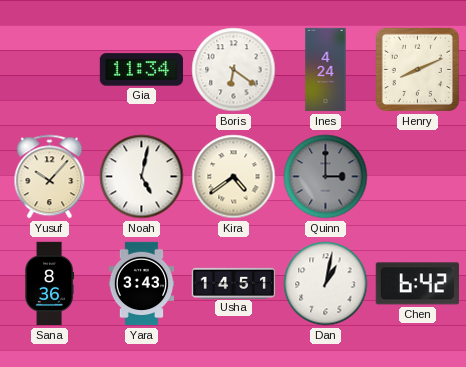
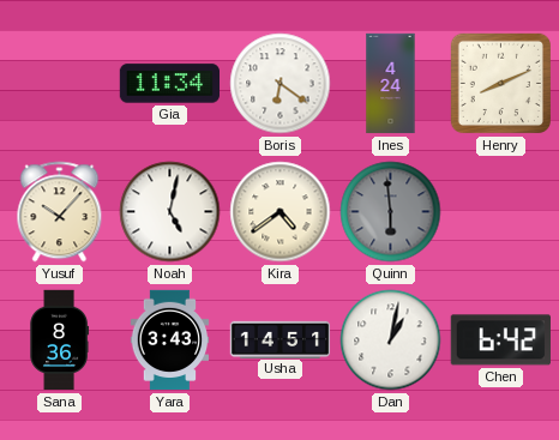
Quinn: 3:00 -> 5:59 (391, 212)
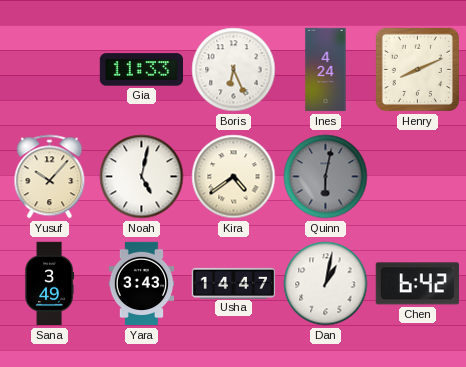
Gia: 11:34 -> 11:33 (141, 70)
Boris: 6:21 -> 6:26 (234, 70)
Quinn: 5:59 -> 6:02 (326, 177)
Sana: 8:36 -> 3:49 (50, 284)
Usha: 14:51 -> 14:47 (234, 283)
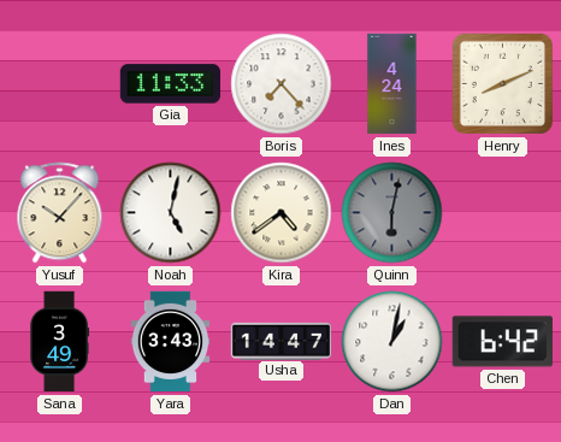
Boris: 6:26 -> 7:23 (282, 84)
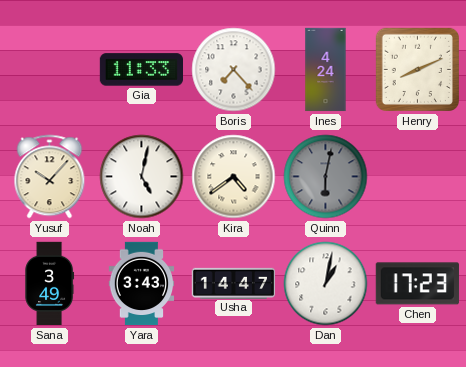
Chen: 6:42 -> 17:23 (417, 284)
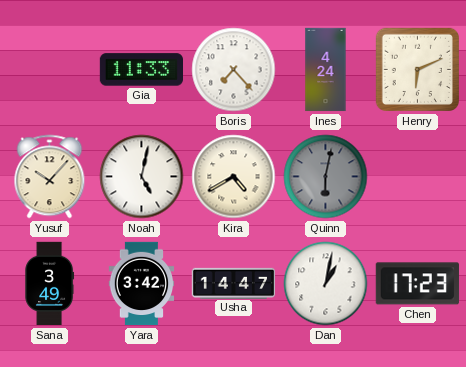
Henry: 8:11 -> 6:11 (417, 69)
Kira: 4:39 -> 4:40 (234, 177)
Yara: 3:43 -> 3:42 (142, 284)
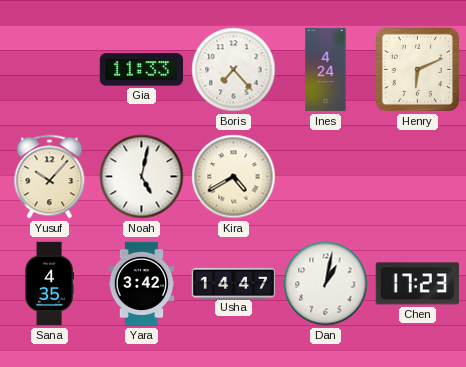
Quinn: 6:02 -> none (326, 177)
Sana: 3:49 -> 4:35 (50, 284)
